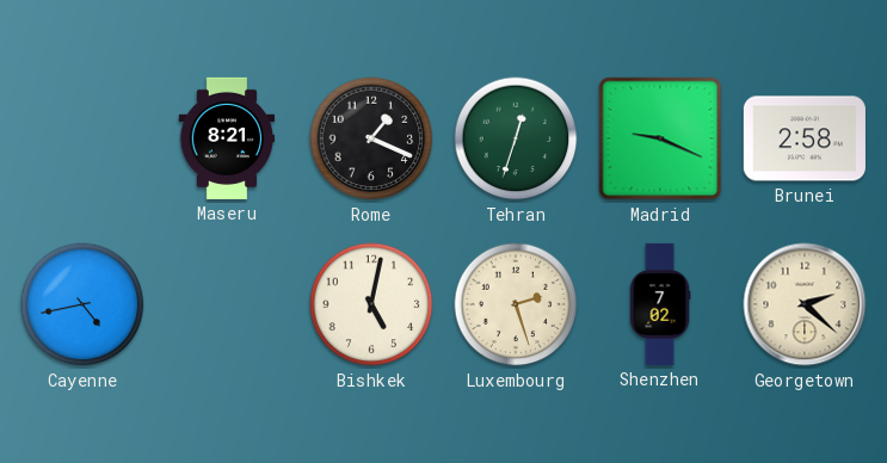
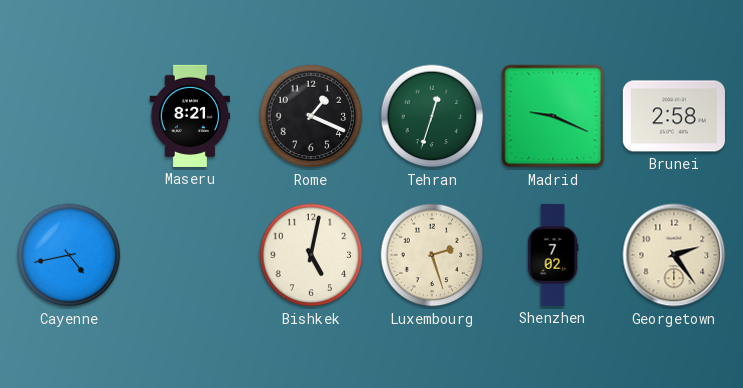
Georgetown: 2:22 -> 2:24 (674, 255)
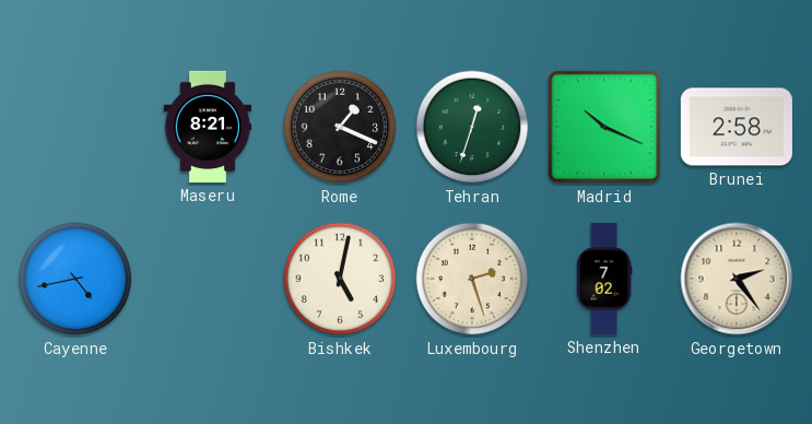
Madrid: 9:19 -> 10:19 (604, 127)
